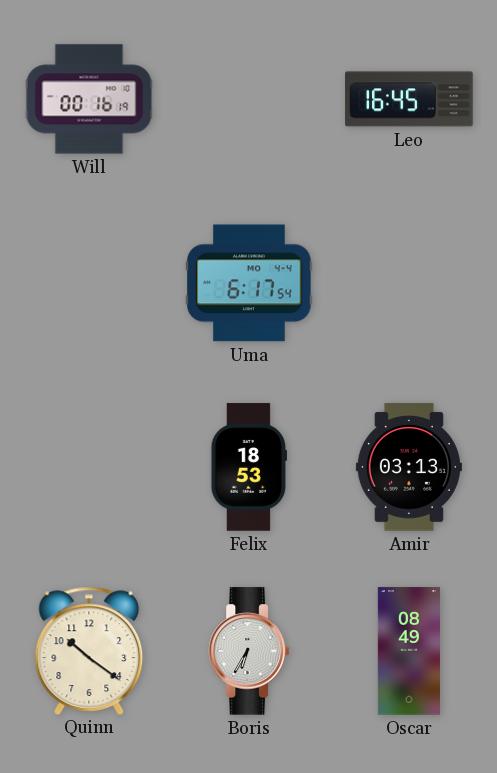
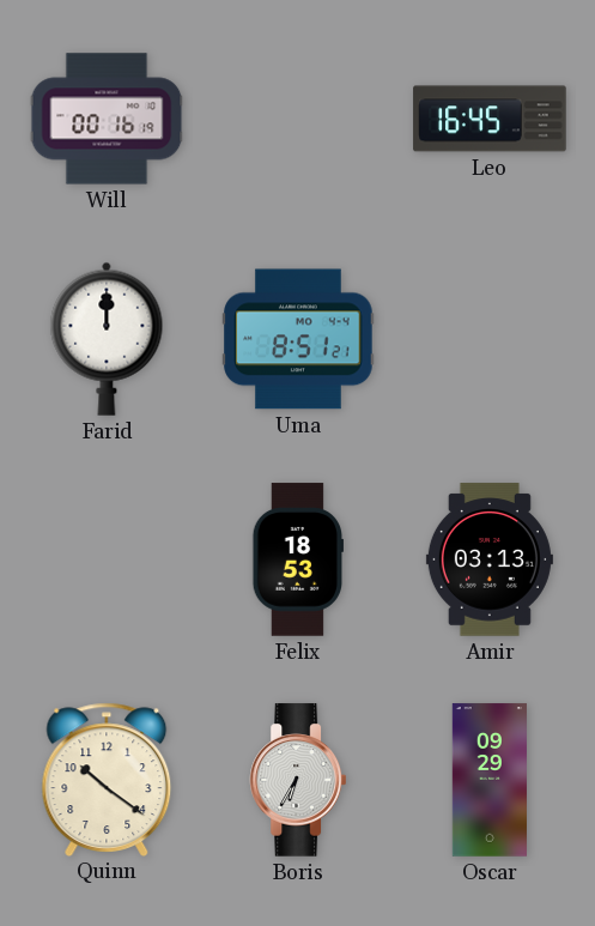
Farid: none -> 12:00 (107, 339)
Uma: 6:17 -> 8:51 (298, 339)
Oscar: 08:49 -> 09:29 (490, 780)
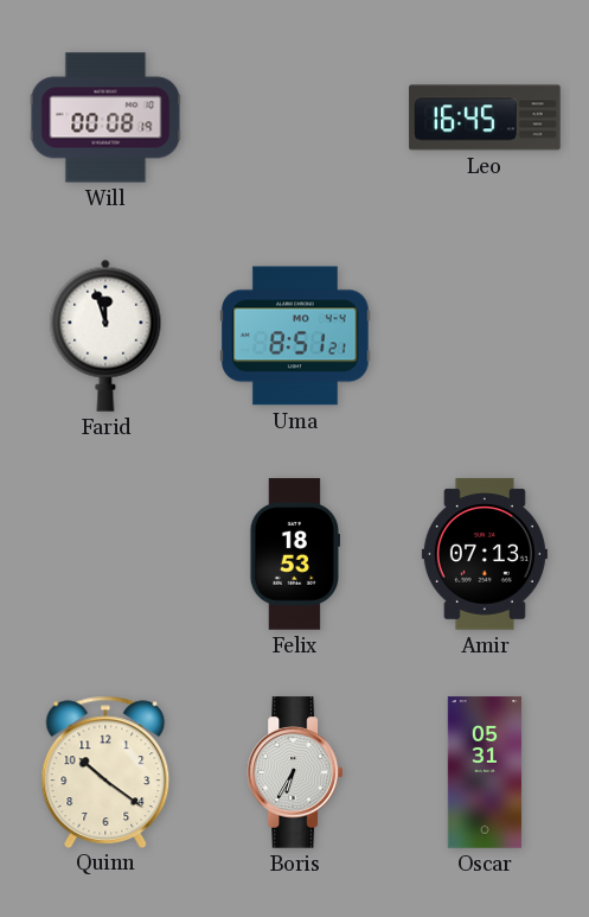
Will: 00:16 -> 00:08 (105, 117)
Farid: 12:00 -> 11:57 (105, 336)
Amir: 03:13 -> 07:13 (485, 554)
Oscar: 09:29 -> 05:31 (485, 772)
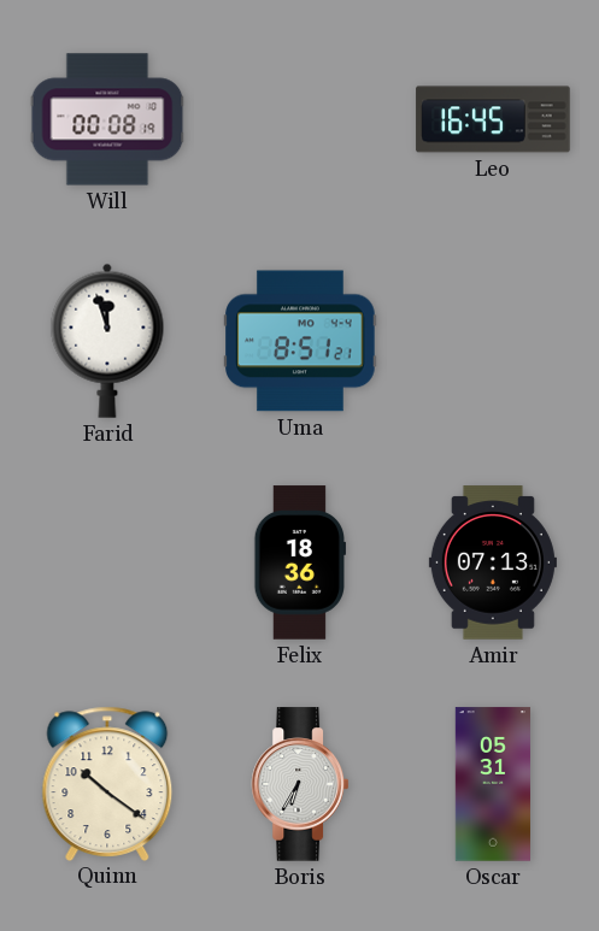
Felix: 18:53 -> 18:36 (299, 562)
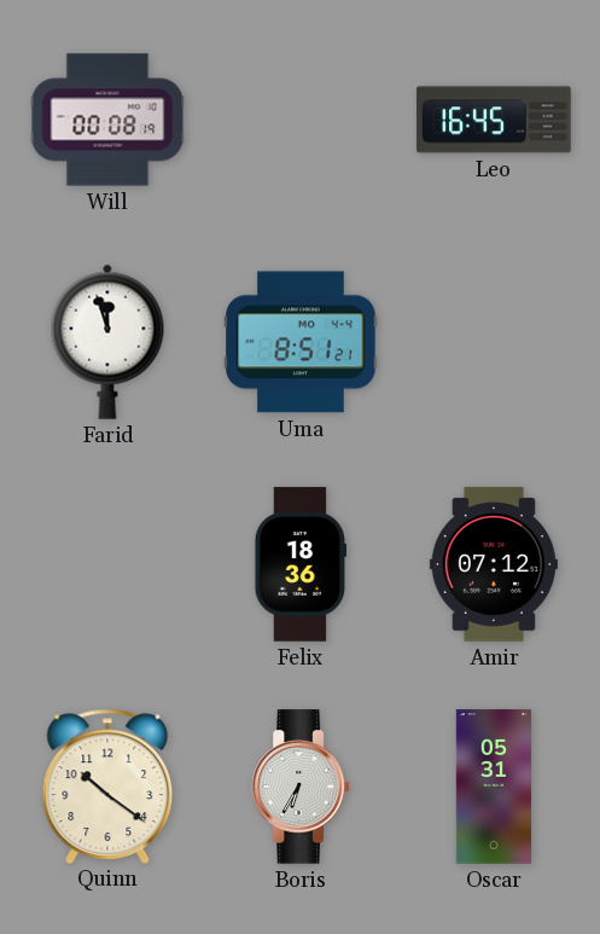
Amir: 07:13 -> 07:12 (494, 564)
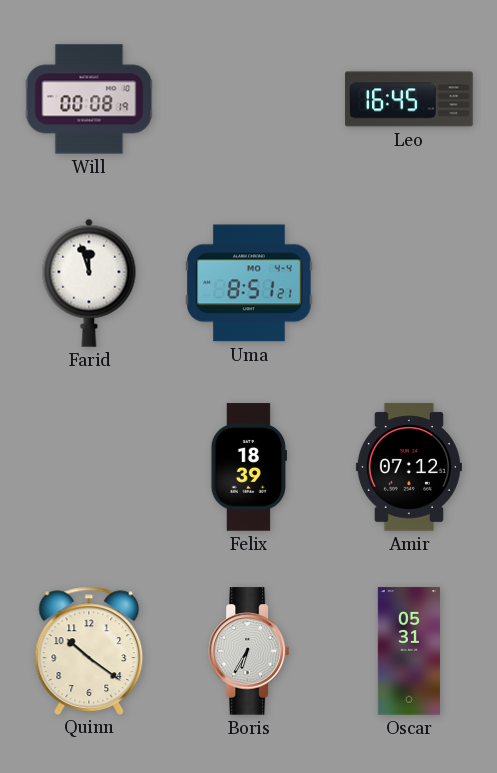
Felix: 18:36 -> 18:39 (248, 467)
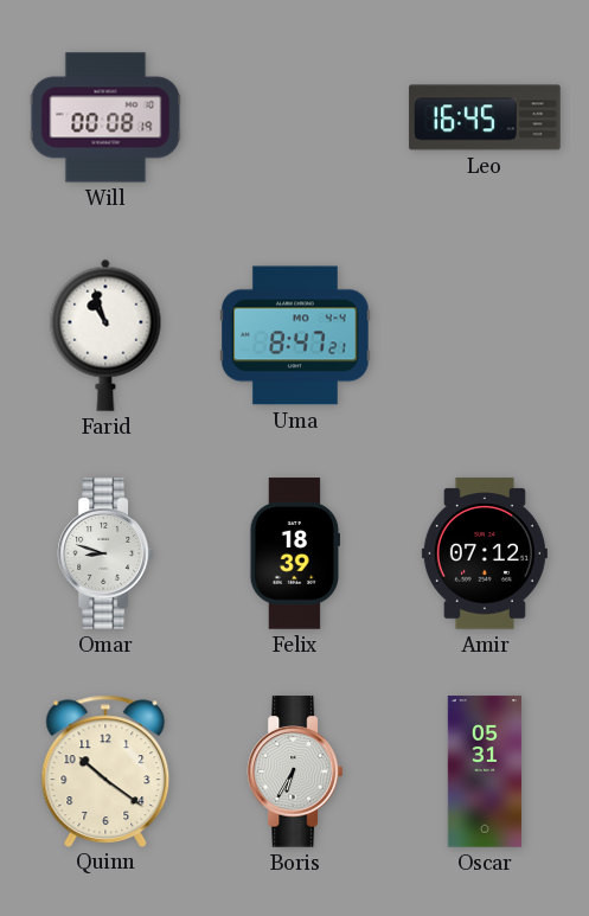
Farid: 11:57 -> 10:57 (105, 335)
Uma: 8:51 -> 8:47 (295, 335)
Omar: none -> 8:48 (104, 553)
